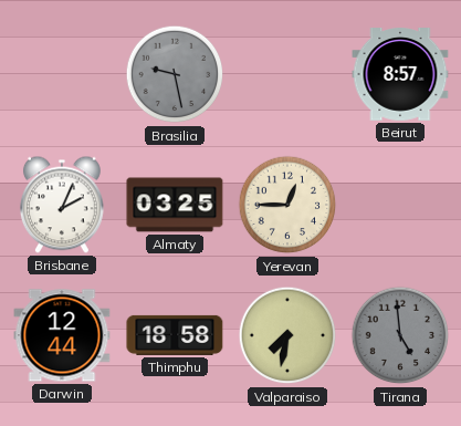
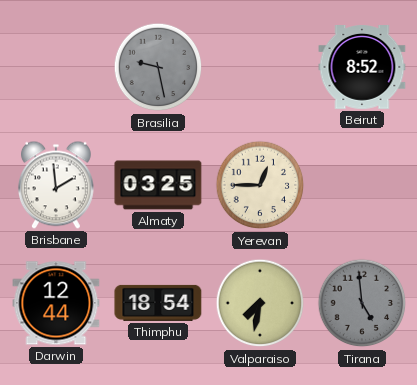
Beirut: 8:57 -> 8:52 (362, 68)
Brisbane: 2:04 -> 1:59 (56, 185)
Thimphu: 18:58 -> 18:54 (158, 303)
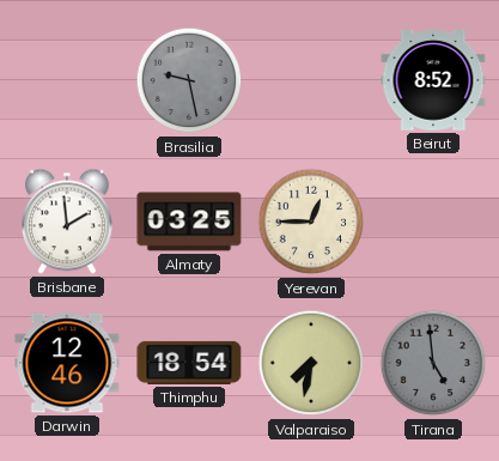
Darwin: 12:44 -> 12:46 (67, 363)
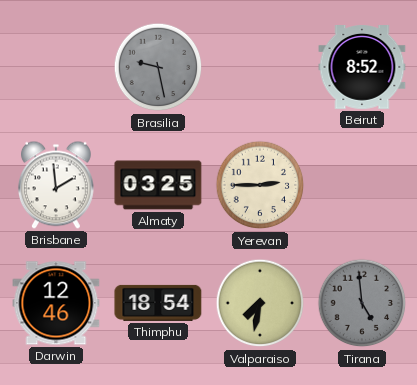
Yerevan: 12:45 -> 2:45 (260, 185)
